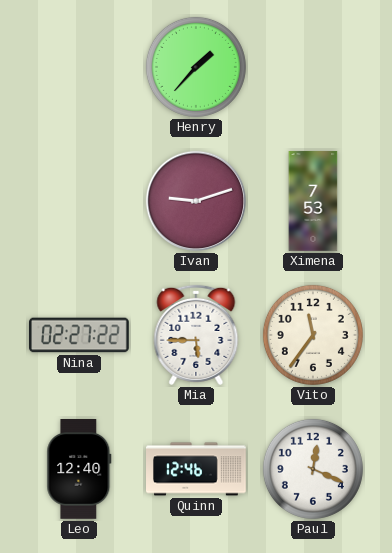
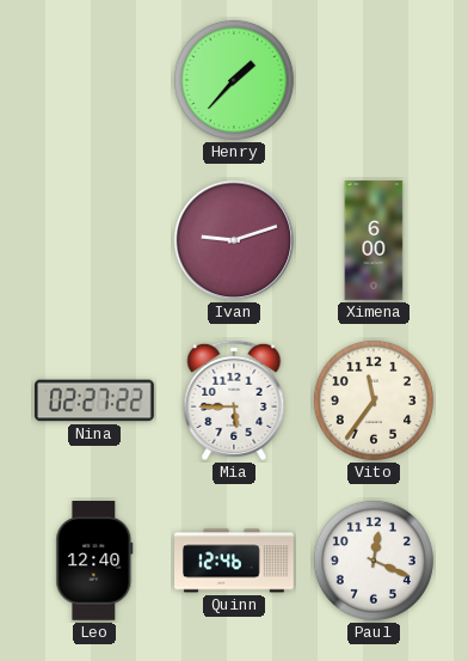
Ximena: 7:53 -> 6:00 (374, 240)
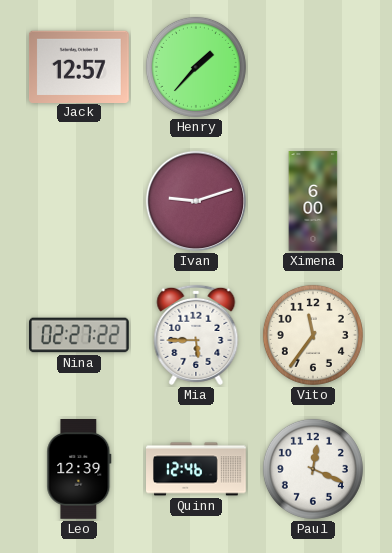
Jack: none -> 12:57 (79, 66)
Leo: 12:40 -> 12:39 (79, 470)
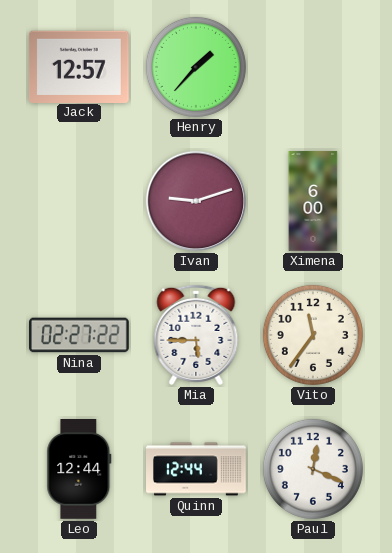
Leo: 12:39 -> 12:44 (79, 470)
Quinn: 12:46 -> 12:44 (197, 469)
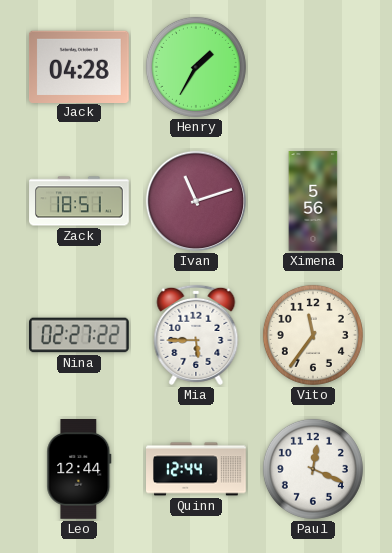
Jack: 12:57 -> 04:28 (79, 66)
Henry: 1:37 -> 1:35 (196, 67)
Zack: none -> 18:51 (79, 201)
Ivan: 9:12 -> 11:12 (196, 201)
Ximena: 6:00 -> 5:56 (313, 201)
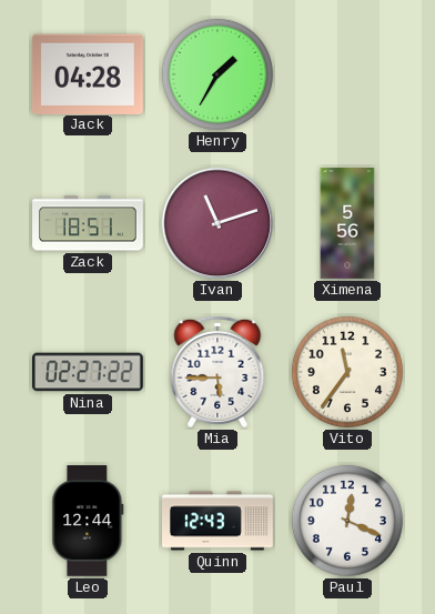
Quinn: 12:44 -> 12:43 (219, 521)
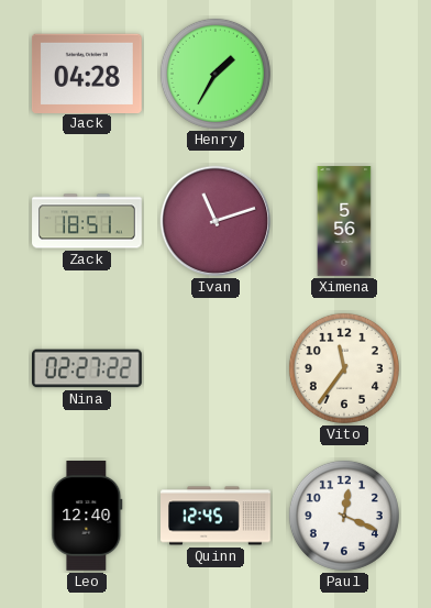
Mia: 5:45 -> none (217, 372)
Leo: 12:44 -> 12:40 (87, 517)
Quinn: 12:43 -> 12:45 (217, 516)
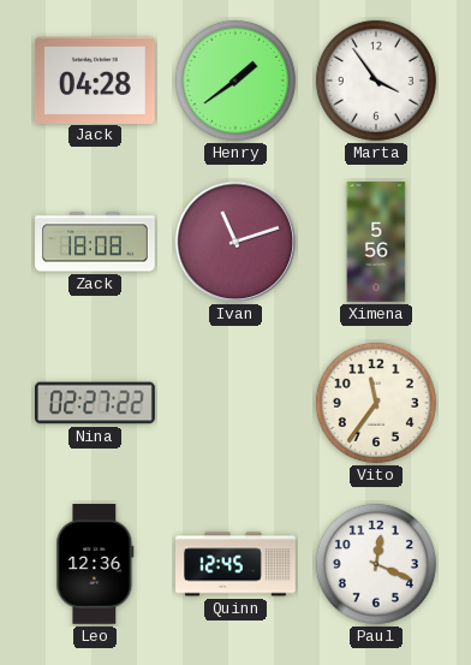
Henry: 1:35 -> 1:39 (235, 81)
Marta: none -> 3:54 (376, 81)
Zack: 18:51 -> 18:08 (95, 242)
Leo: 12:40 -> 12:36 (95, 565)
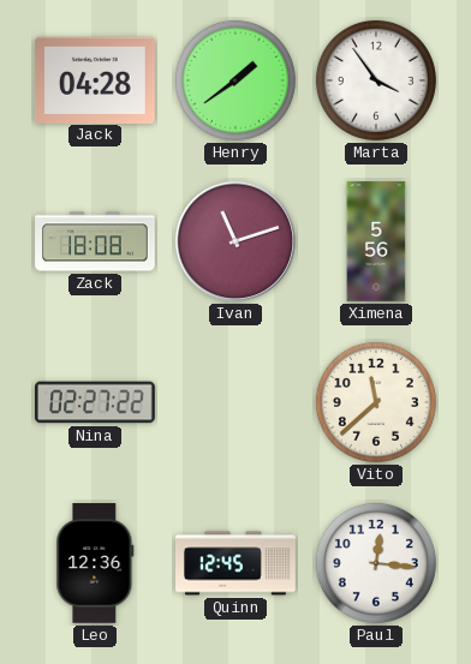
Vito: 11:36 -> 11:38 (376, 402)
Paul: 12:19 -> 12:16 (376, 563)
